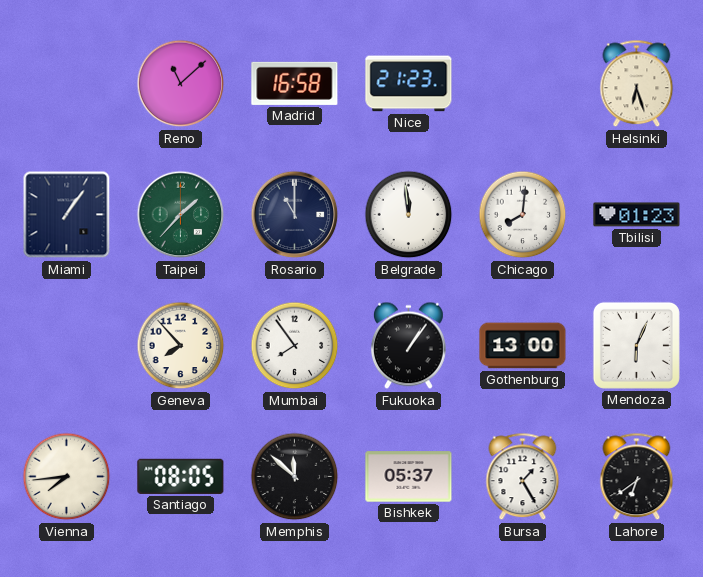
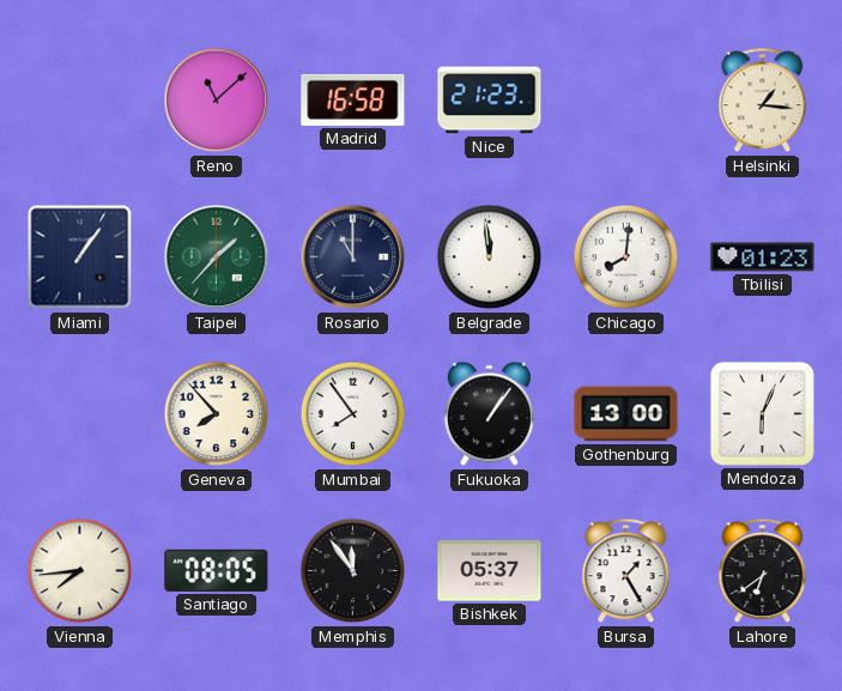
Helsinki: 6:27 -> 1:16 (763, 101)
Memphis: 11:52 -> 11:54 (353, 571)
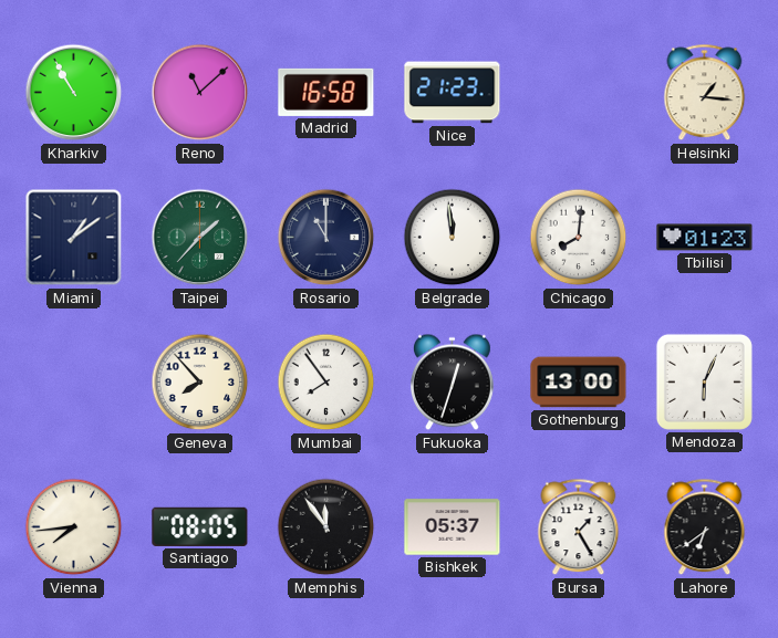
Kharkiv: none -> 10:55 (74, 93)
Miami: 1:06 -> 1:09 (74, 238)
Fukuoka: 1:06 -> 12:33 (452, 383)
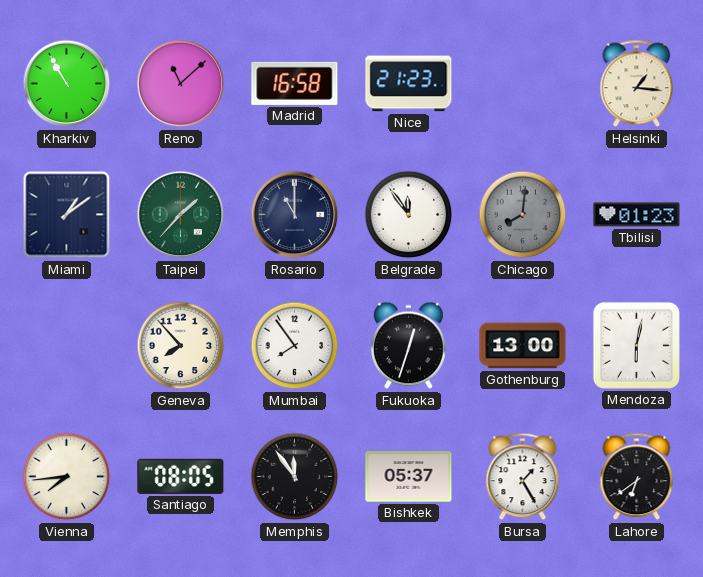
Belgrade: 11:59 -> 11:54 (409, 215)
Chicago dial: white -> grey (523, 215)
Mendoza: 6:04 -> 6:02 (636, 345)
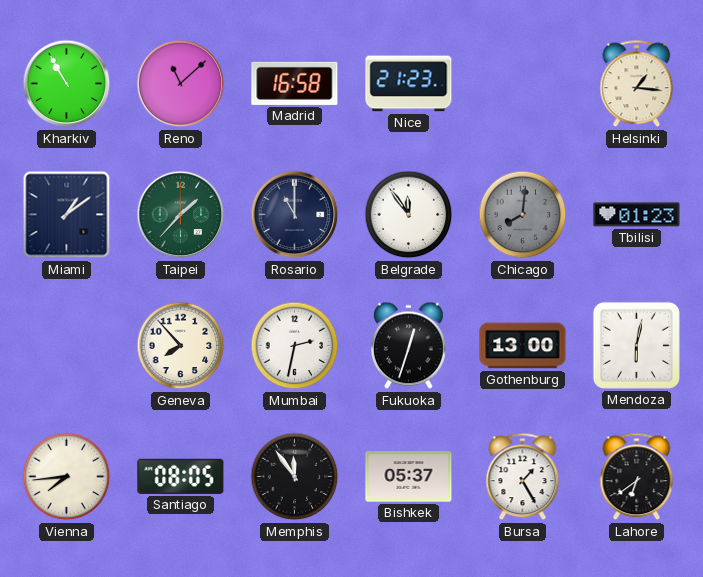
Mumbai: 7:54 -> 2:32 (295, 346)
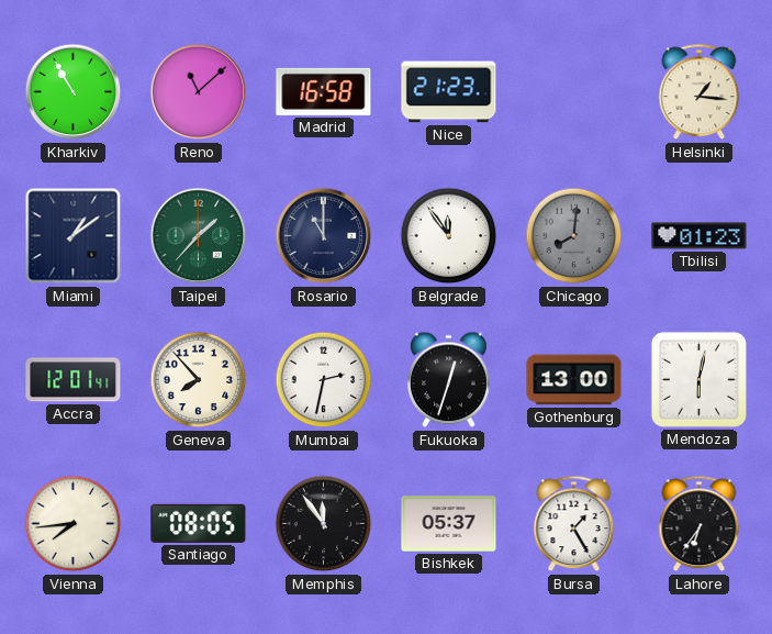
Accra: none -> 12:01 (74, 380)
Lahore: 6:39 -> 6:36 (700, 524)
